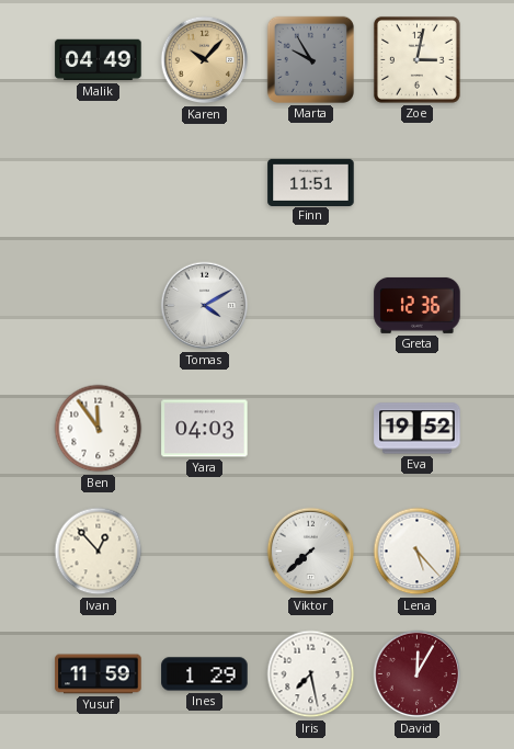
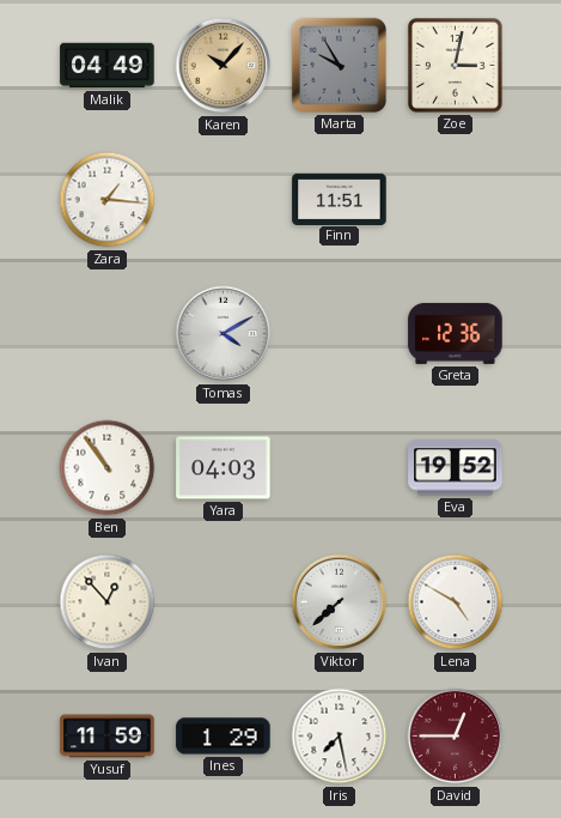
Zara: none -> 1:16 (108, 200)
Ben: 11:54 -> 10:54 (108, 468)
Lena: 5:23 -> 4:50 (456, 602)
David: 12:05 -> 12:45 (456, 737)
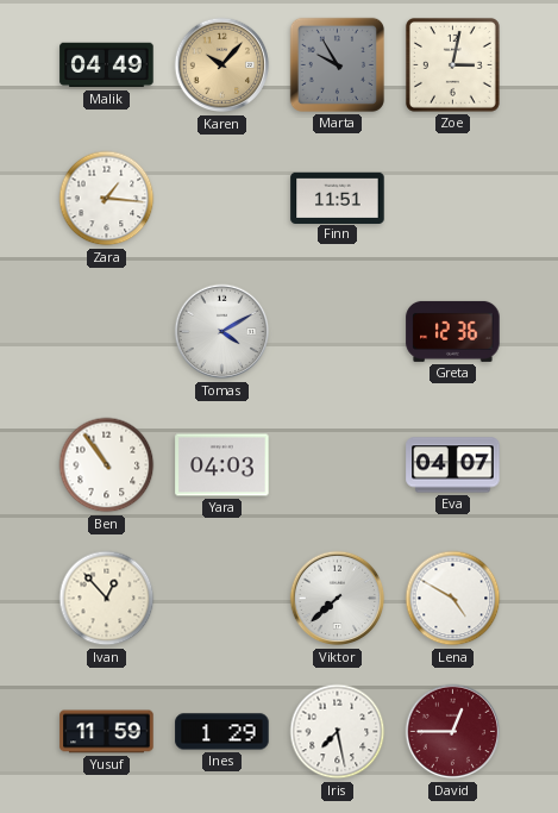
Eva: 19:52 -> 04:07 (453, 465)
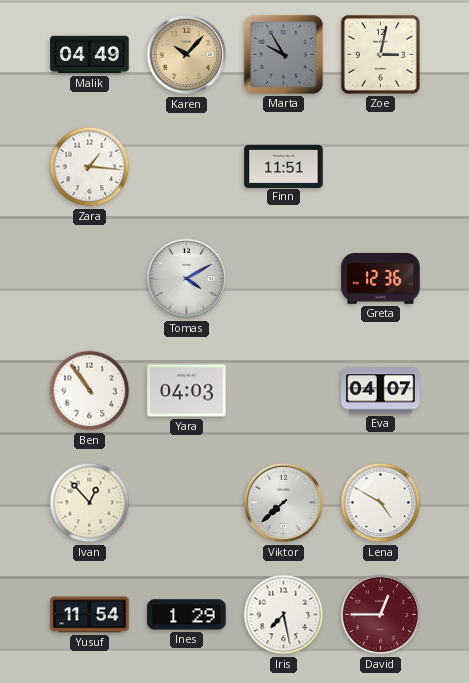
Yusuf: 11:59 -> 11:54 (90, 615)
